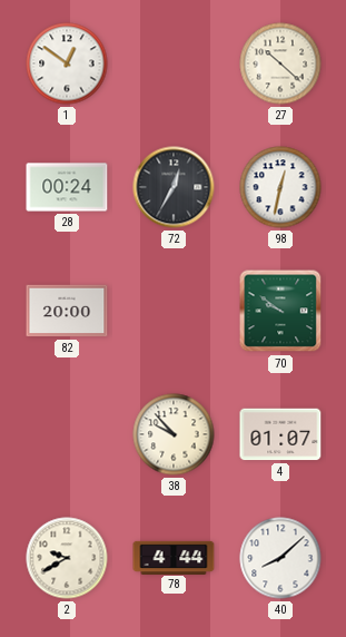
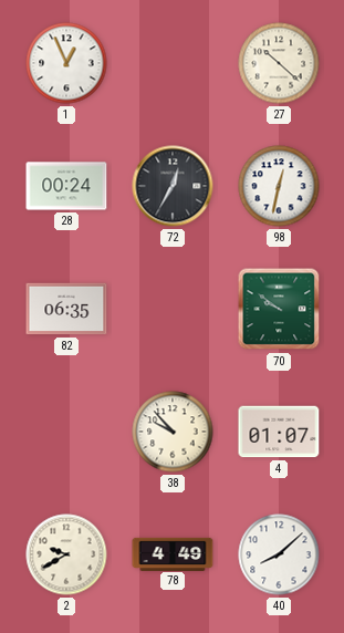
1: 12:51 -> 12:56 (66, 63)
82: 20:00 -> 06:35 (66, 309)
78: 4:44 -> 4:49 (173, 553)
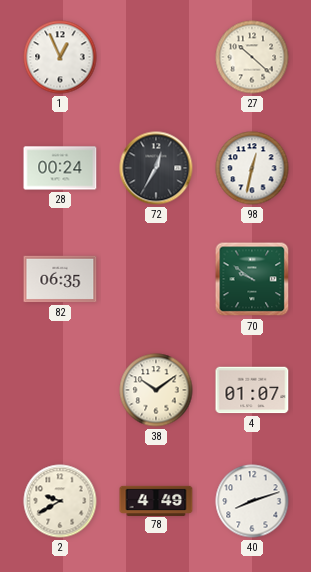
38: 9:53 -> 10:09 (156, 390)
40: 8:08 -> 8:12 (252, 501)
